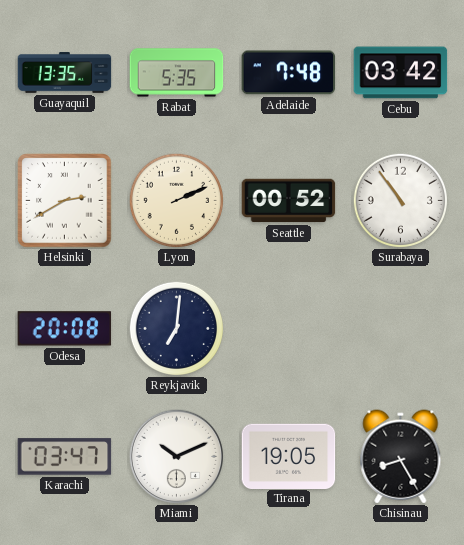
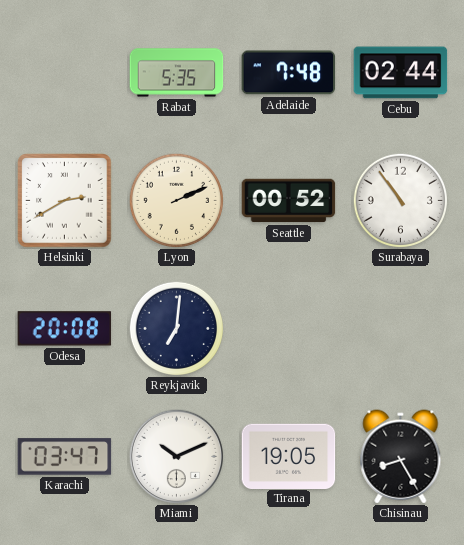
Guayaquil: 13:35 -> none (65, 73)
Cebu: 03:42 -> 02:44 (401, 73)
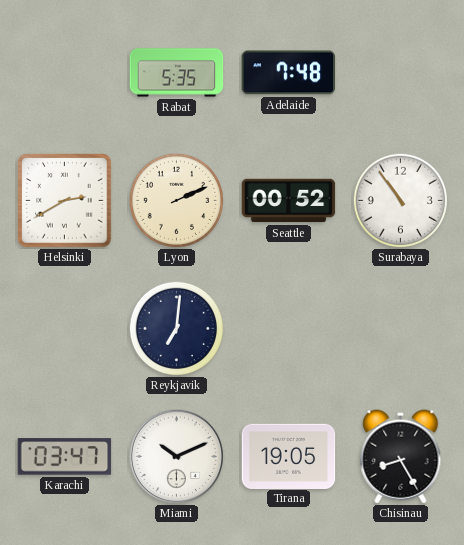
Cebu: 02:44 -> none (401, 73)
Odesa: 20:08 -> none (65, 329)
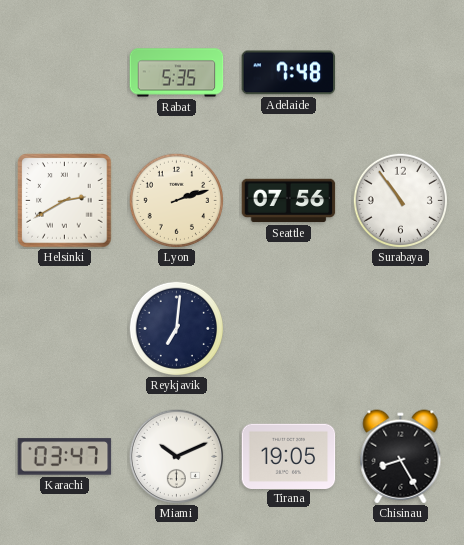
Lyon: 2:11 -> 2:12 (176, 200)
Seattle: 00:52 -> 07:56 (289, 201)
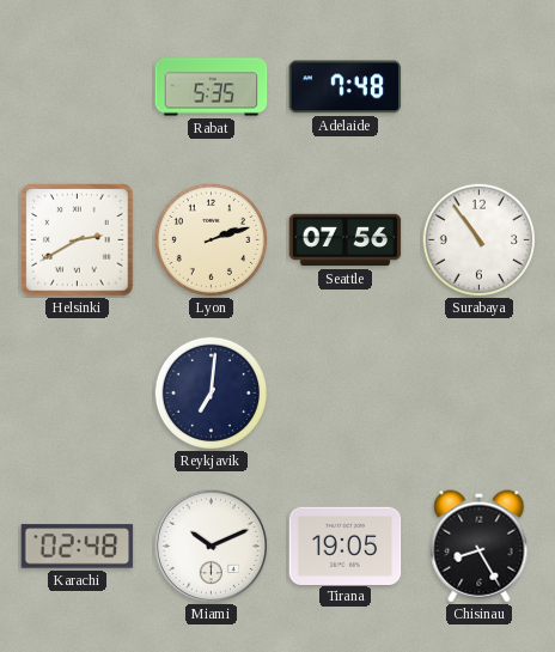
Karachi: 03:47 -> 02:48 (78, 547)
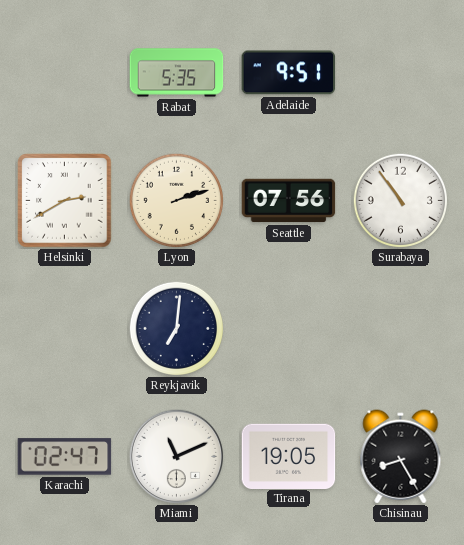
Adelaide: 7:48 -> 9:51 (289, 73)
Karachi: 02:48 -> 02:47 (65, 457)
Miami: 10:11 -> 11:11 (176, 456)
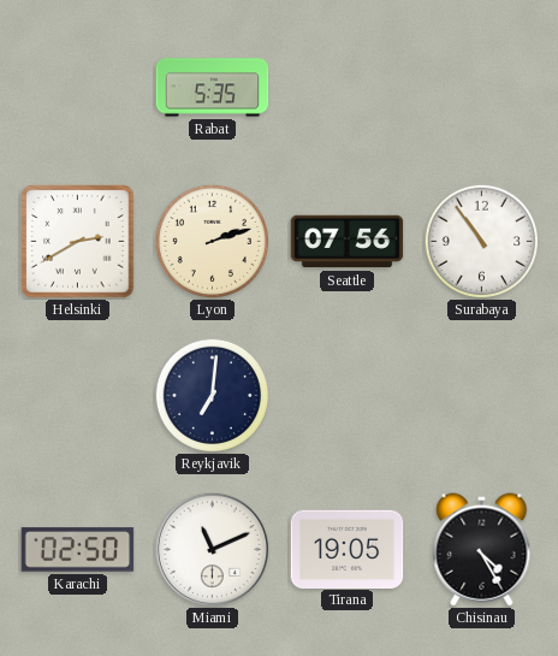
Adelaide: 9:51 -> none (289, 73)
Karachi: 02:47 -> 02:50 (78, 550)
Chisinau: 8:25 -> 4:25 (482, 550)
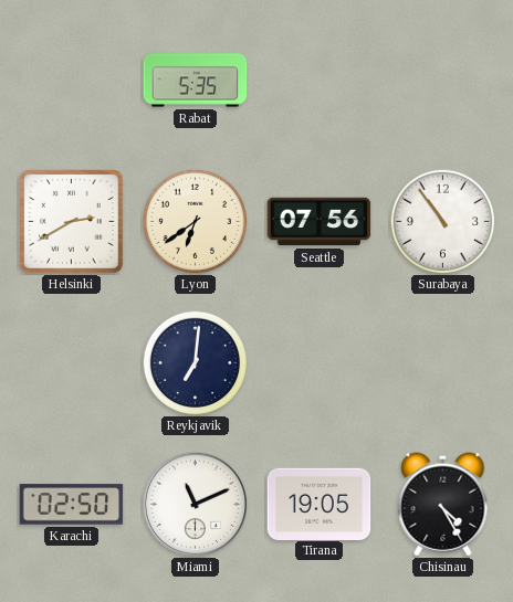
Lyon: 2:12 -> 6:39 (195, 221)
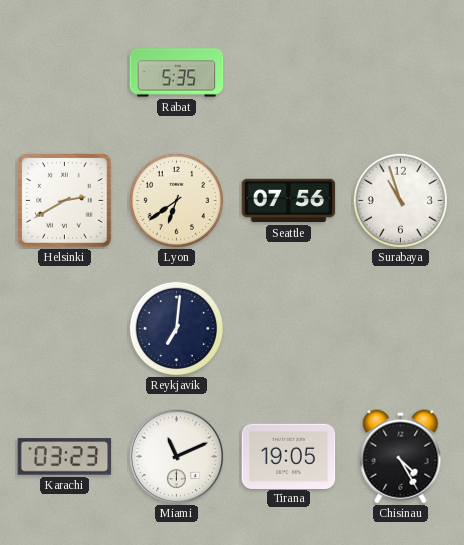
Surabaya: 10:54 -> 10:57 (400, 200)
Karachi: 02:50 -> 03:23 (65, 457)
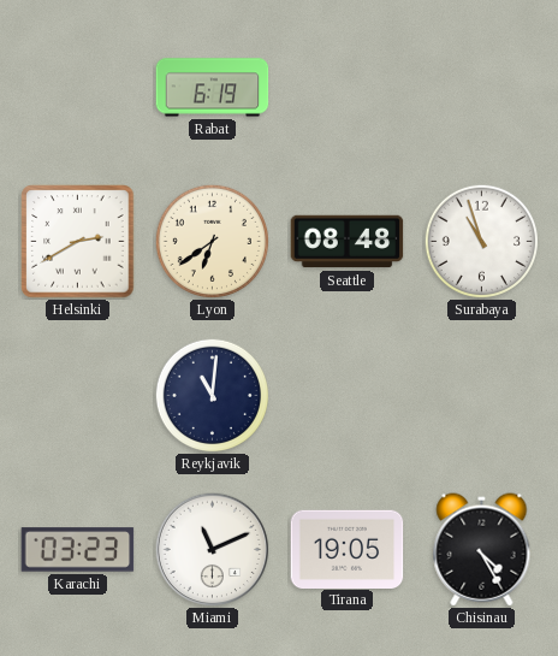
Rabat: 5:35 -> 6:19 (213, 88)
Seattle: 07:56 -> 08:48 (348, 242)
Reykjavik: 7:01 -> 11:01 (212, 395)
